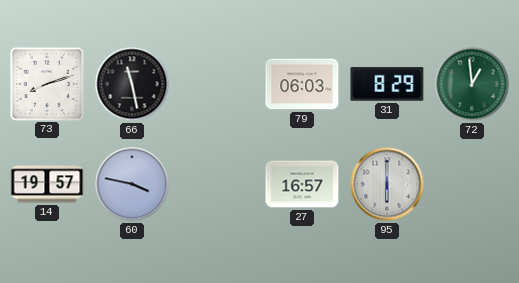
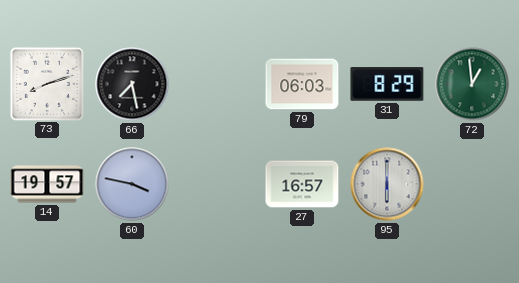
66: 11:28 -> 7:28 (132, 84)
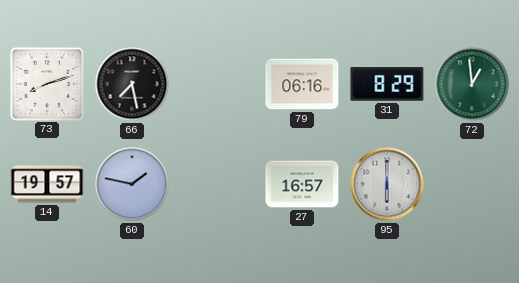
79: 06:03 -> 06:16 (302, 84)
60: 3:47 -> 1:47 (132, 184)
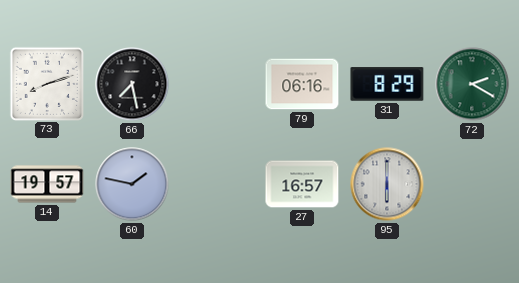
72: 12:59 -> 2:20 (472, 84)
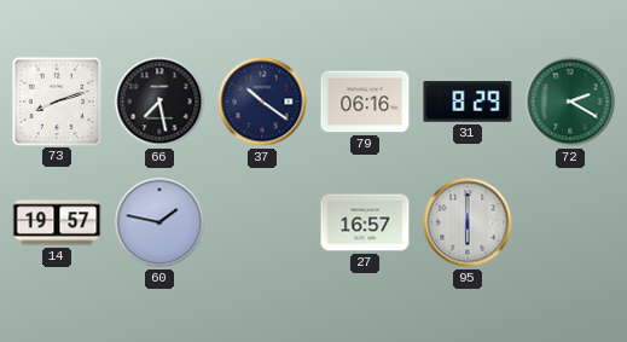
37: none -> 10:21 (262, 102)
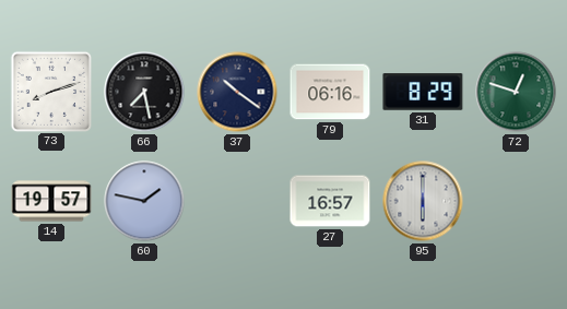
72: 2:20 -> 12:48 (516, 92)
